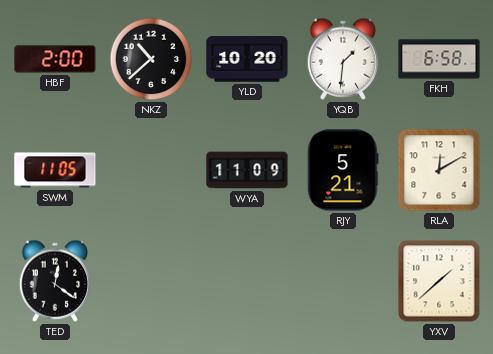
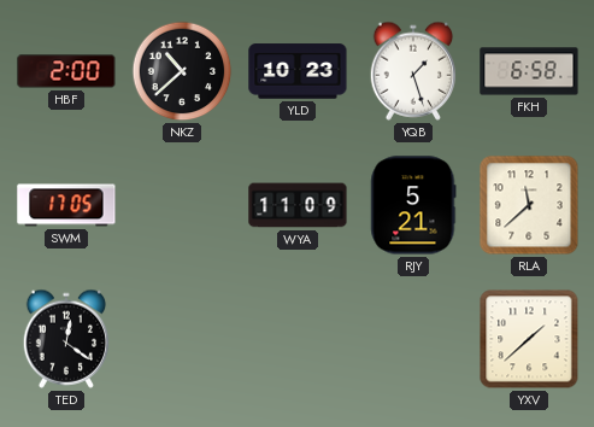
YLD: 10:20 -> 10:23 (298, 71)
YQB: 1:31 -> 1:27 (413, 71)
SWM: 11:05 -> 17:05 (66, 205)
RLA: 12:10 -> 11:38 (529, 205)
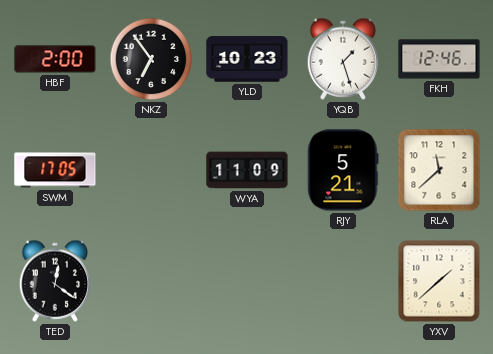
NKZ: 10:38 -> 6:54 (151, 59)
FKH: 6:58 -> 12:46 (439, 59)
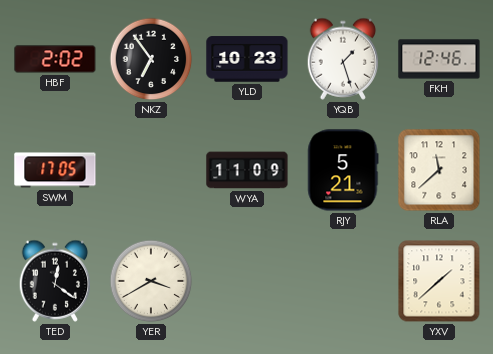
HBF: 2:00 -> 2:02 (55, 59)
YER: none -> 3:40 (151, 281)
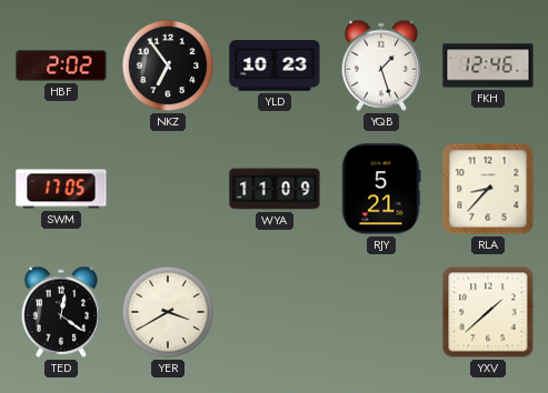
RLA: 11:38 -> 8:37 (488, 189)
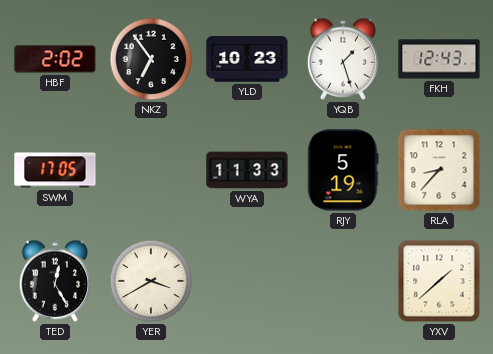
FKH: 12:46 -> 12:43 (439, 59)
WYA: 11:09 -> 11:33 (247, 170)
RJY: 5:21 -> 5:19 (343, 170)
TED: 12:21 -> 12:25 (55, 281)
